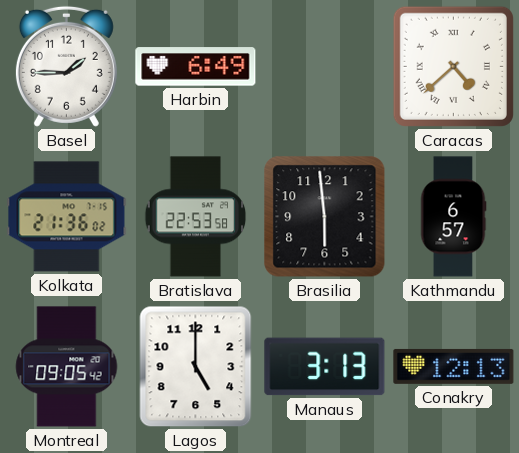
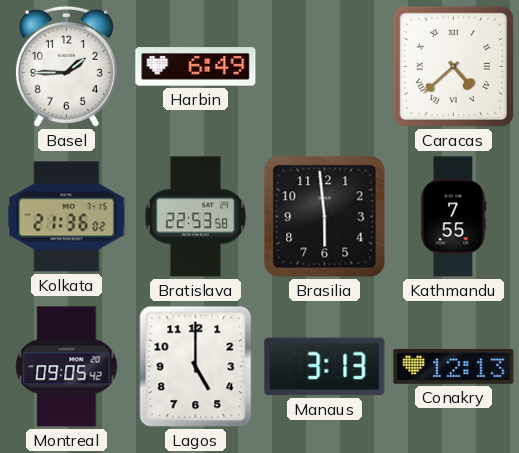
Kathmandu: 6:57 -> 7:55 (453, 217)
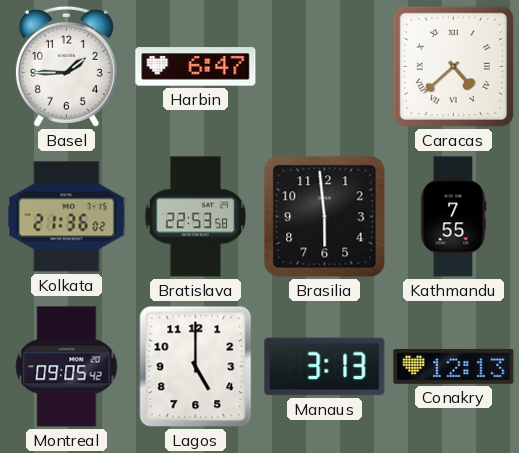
Harbin: 6:49 -> 6:47 (196, 67)
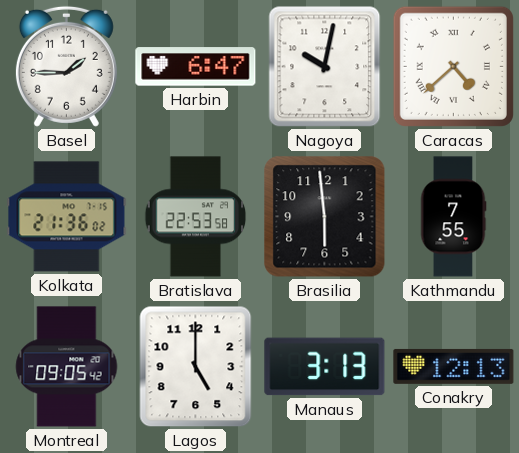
Nagoya: none -> 10:02 (325, 67)
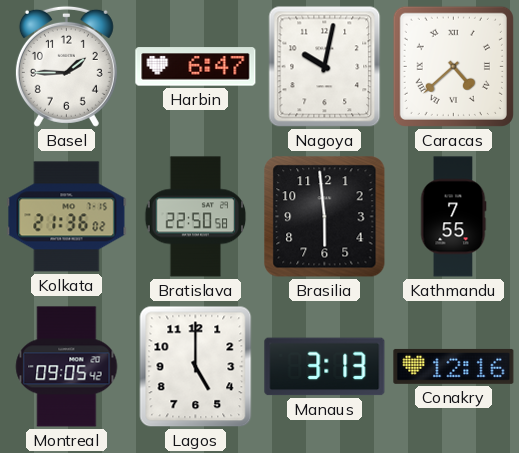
Bratislava: 22:53 -> 22:50 (196, 217)
Conakry: 12:13 -> 12:16 (454, 366)
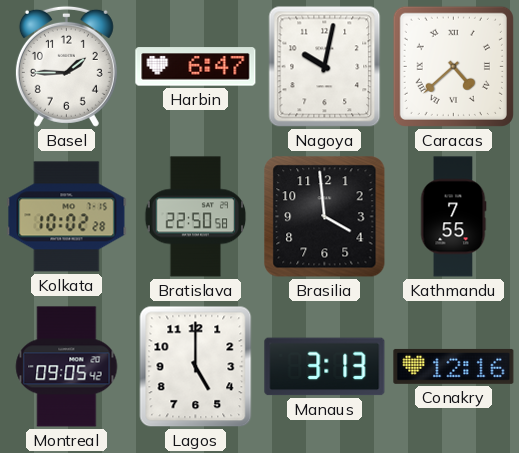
Kolkata: 21:36 -> 10:02 (67, 217)
Brasilia: 5:59 -> 3:59 (325, 217)
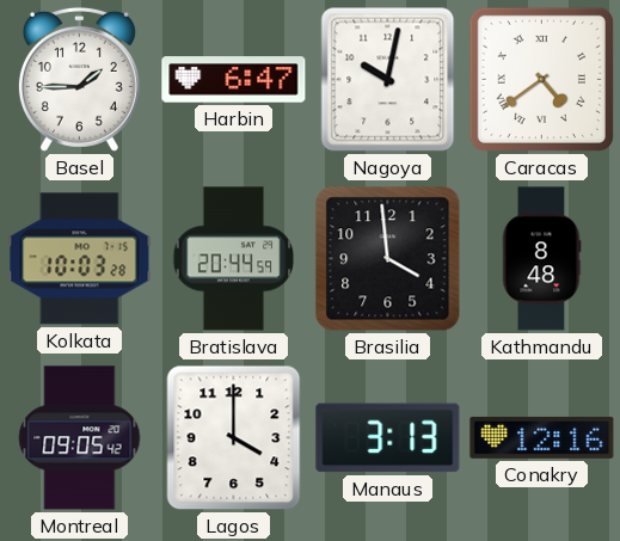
Caracas: 4:38 -> 4:39 (541, 79)
Kolkata: 10:02 -> 10:03 (80, 259)
Bratislava: 22:50 -> 20:44 (234, 259)
Kathmandu: 7:55 -> 8:48 (541, 259)
Lagos: 5:00 -> 4:00 (234, 438)
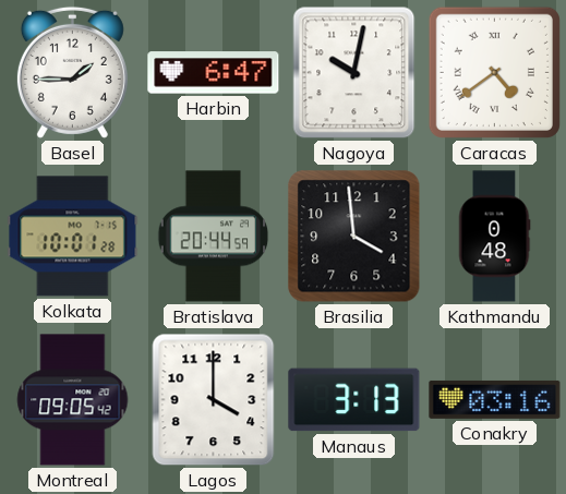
Kolkata: 10:03 -> 10:01 (73, 237)
Kathmandu: 8:48 -> 0:48 (494, 237)
Conakry: 12:16 -> 03:16 (495, 399)
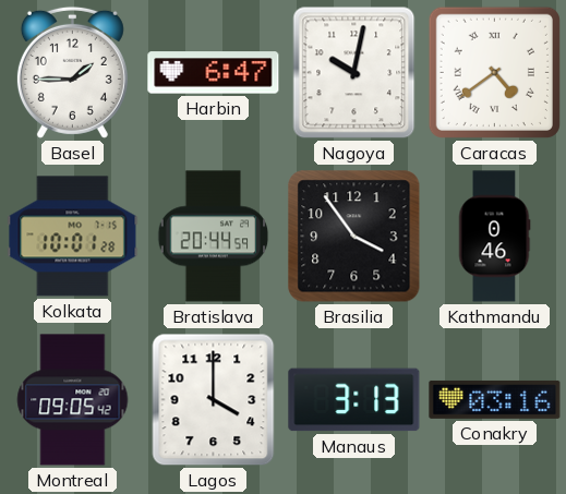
Brasilia: 3:59 -> 3:54 (354, 237)
Kathmandu: 0:48 -> 0:46 (494, 237)
